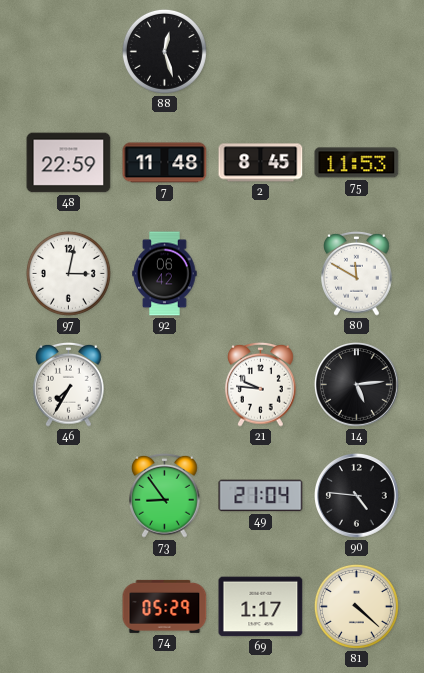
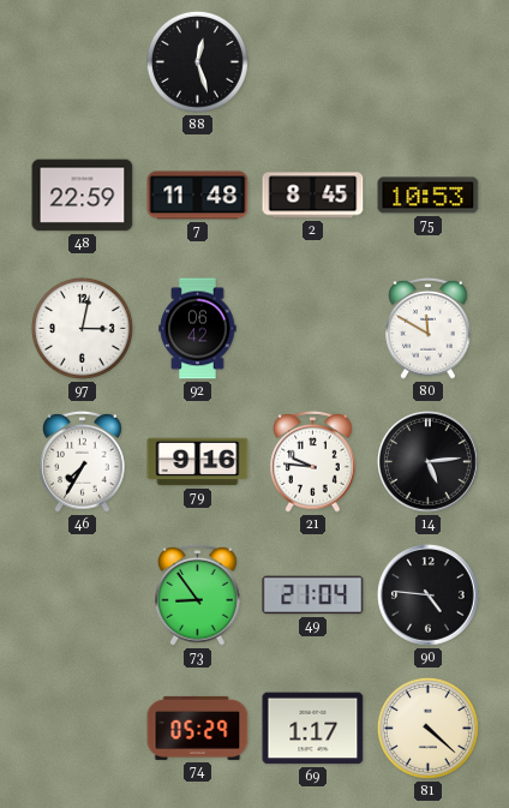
75: 11:53 -> 10:53 (429, 196)
79: none -> 9:16 (198, 462)
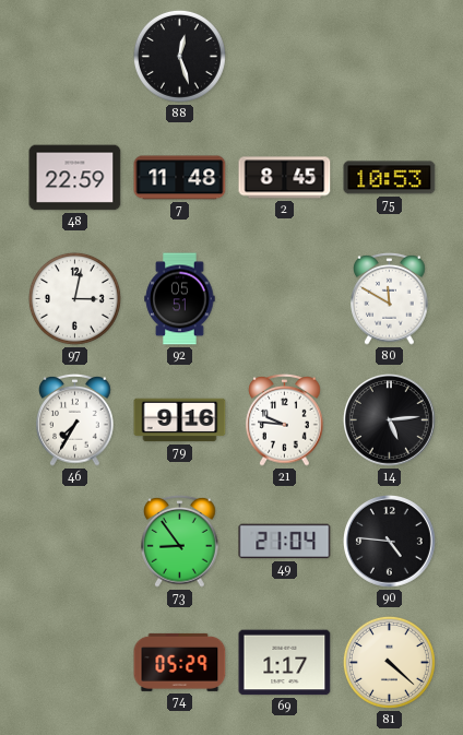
92: 06:42 -> 05:51 (180, 299)
